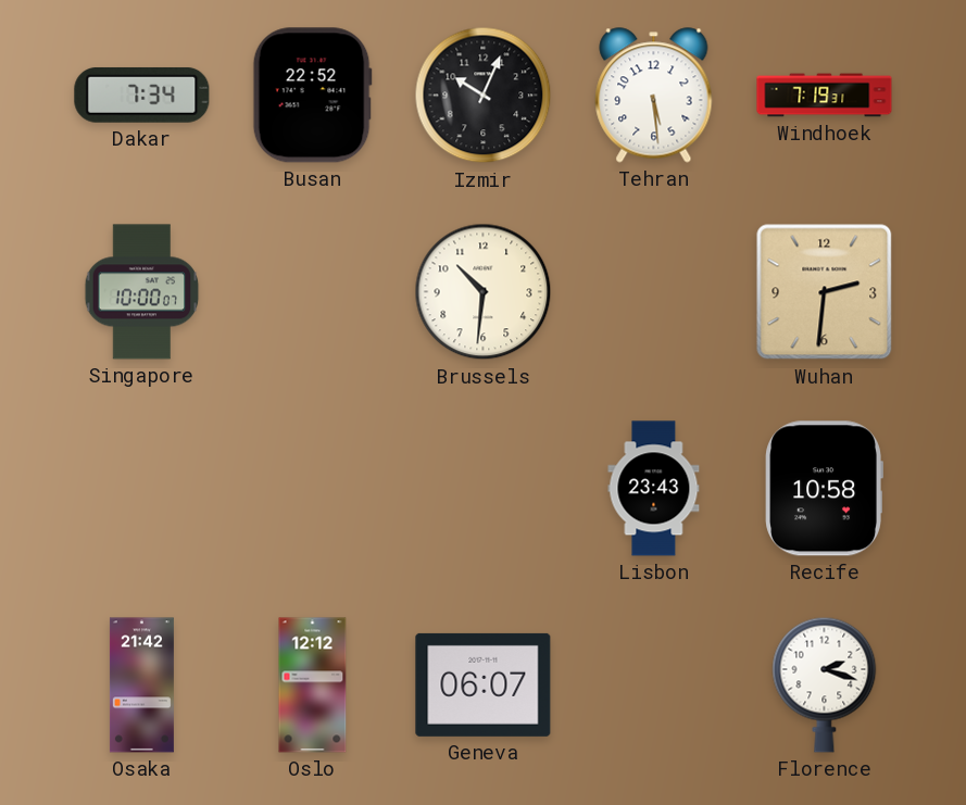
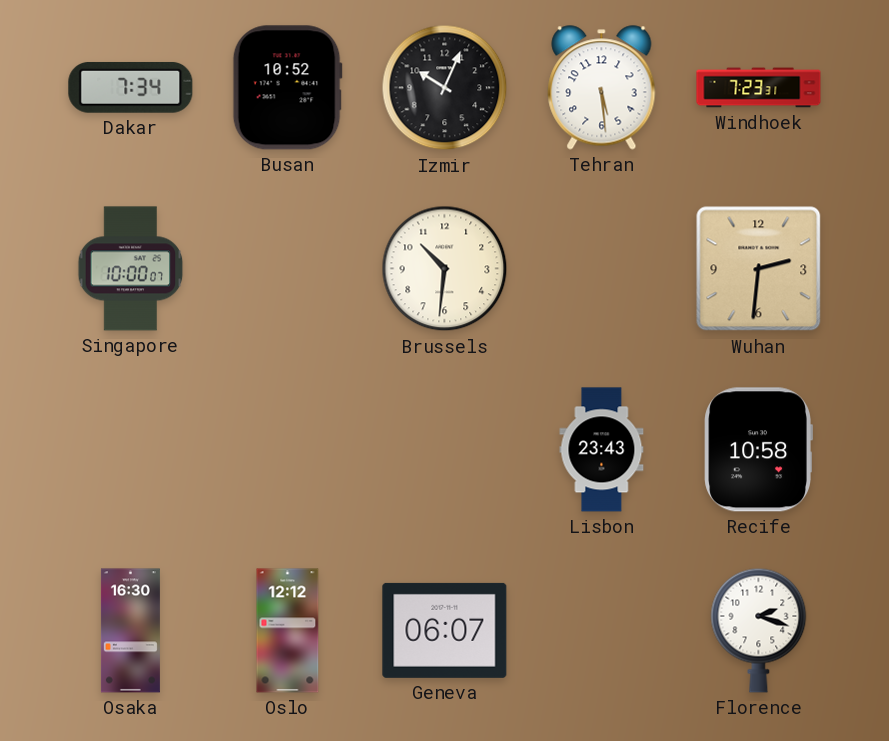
Busan: 22:52 -> 10:52 (287, 88)
Windhoek: 7:19 -> 7:23 (759, 88)
Osaka: 21:42 -> 16:30 (130, 631)
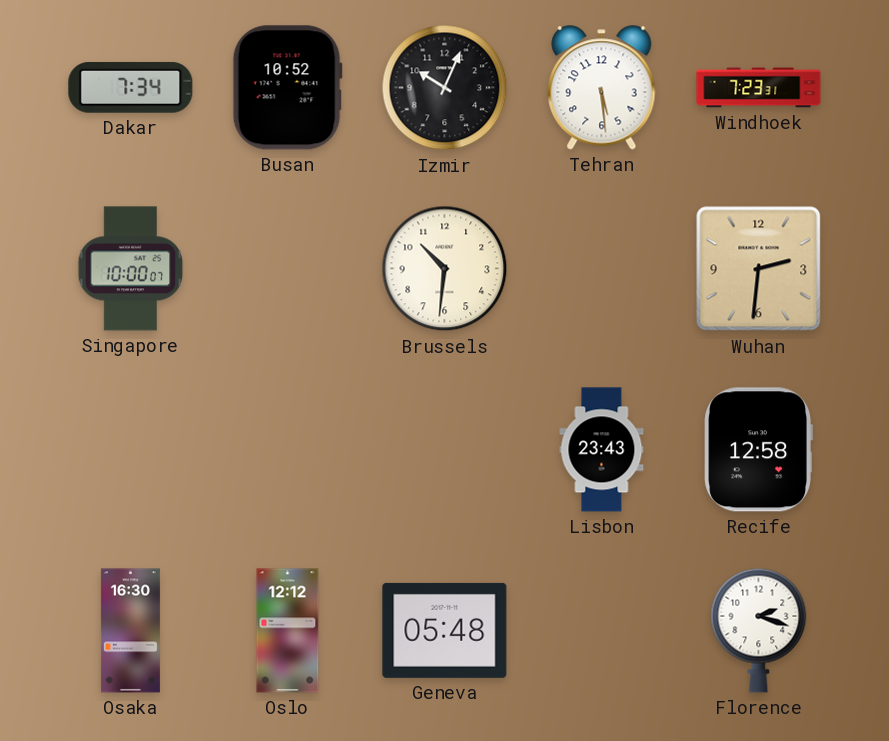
Recife: 10:58 -> 12:58 (758, 450)
Geneva: 06:07 -> 05:48 (445, 630)
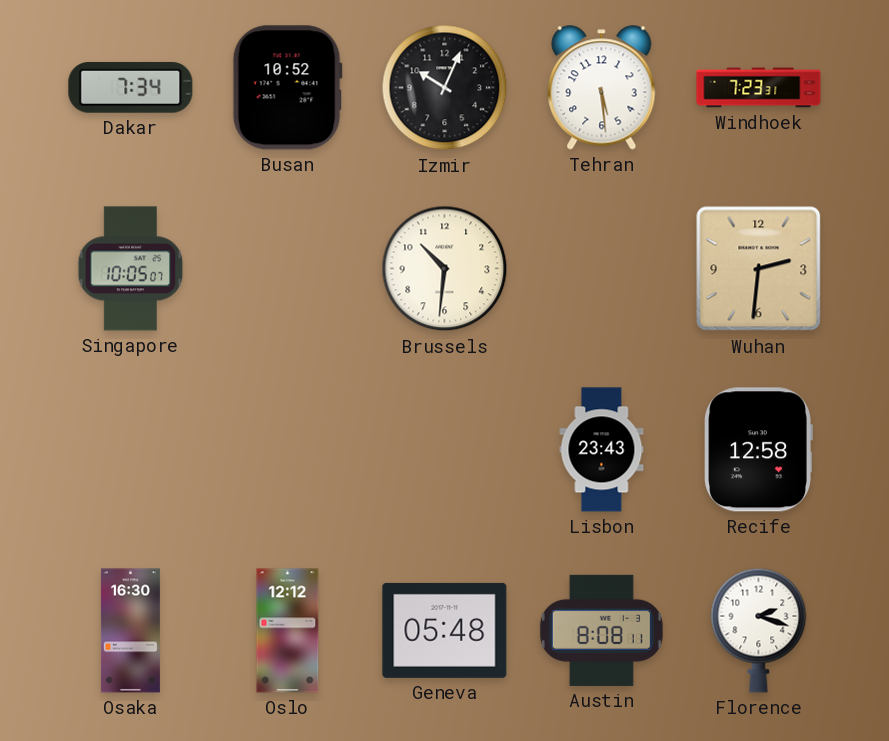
Singapore: 10:00 -> 10:05 (131, 269)
Austin: none -> 8:08 (601, 630)
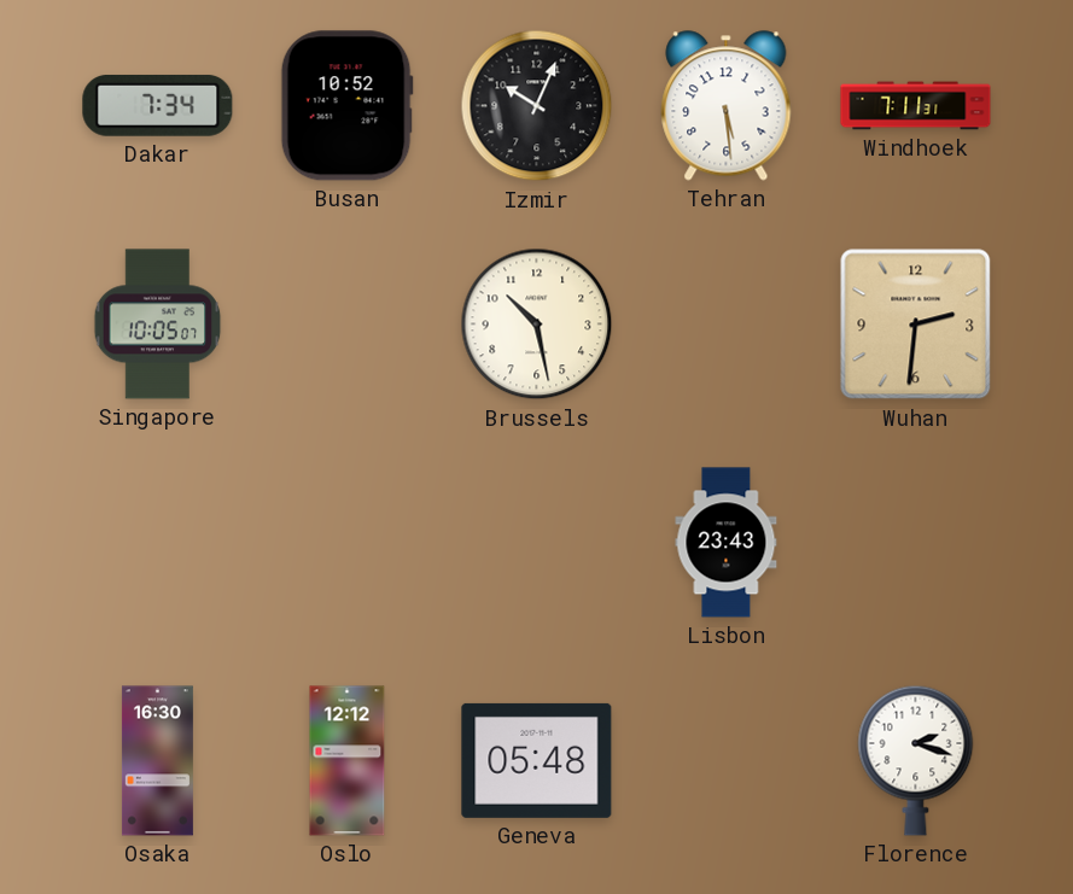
Windhoek: 7:23 -> 7:11 (916, 106)
Brussels: 10:31 -> 10:28 (537, 325)
Recife: 12:58 -> none (758, 450)
Austin: 8:08 -> none (601, 630)
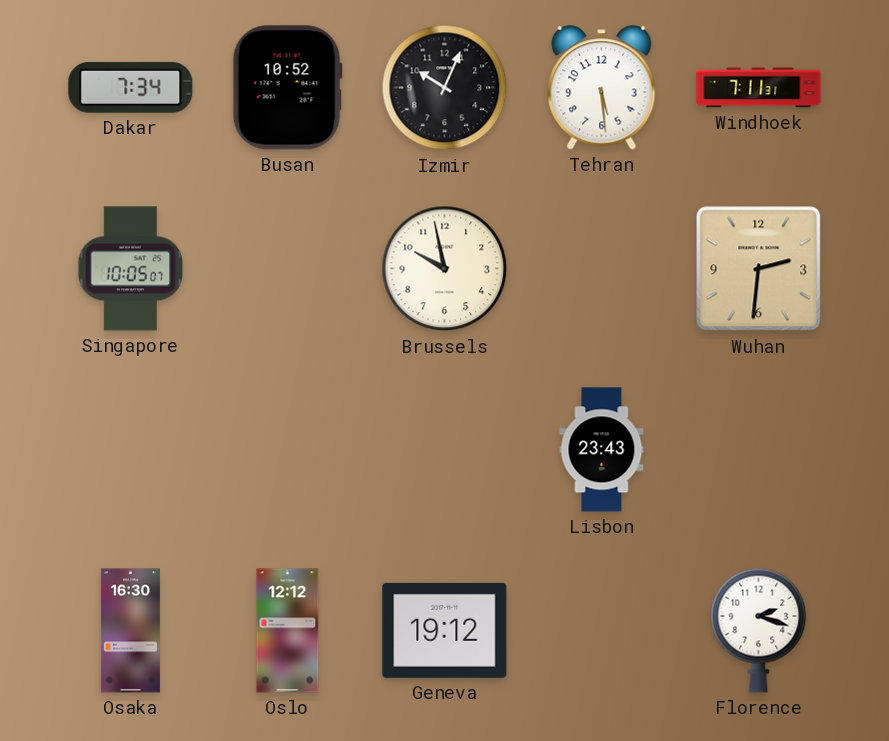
Brussels: 10:28 -> 9:58 (445, 269)
Geneva: 05:48 -> 19:12 (445, 630)
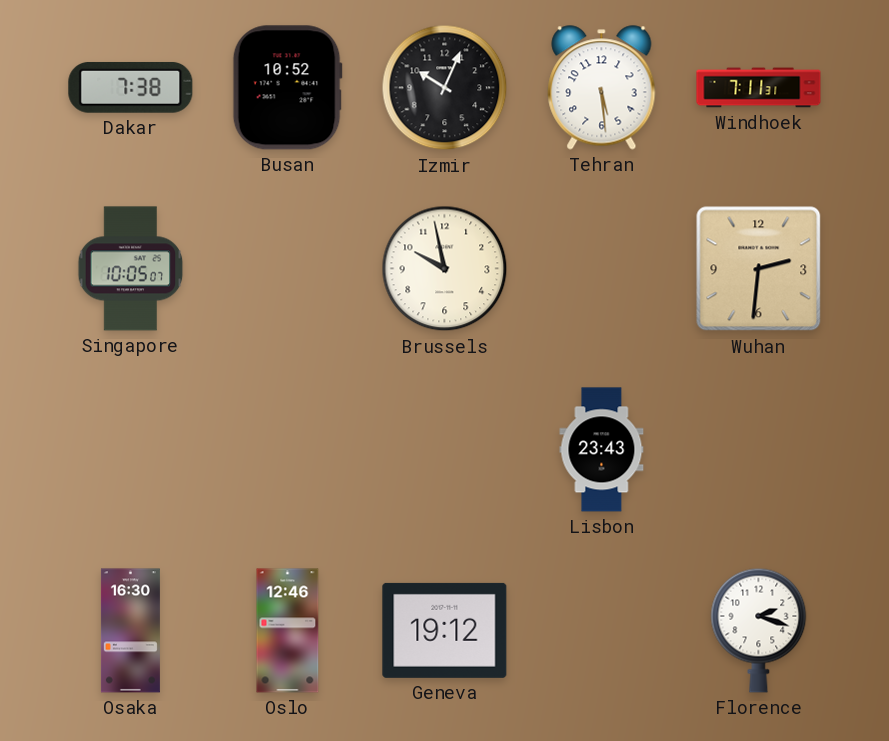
Dakar: 7:34 -> 7:38 (131, 87)
Oslo: 12:12 -> 12:46 (288, 631)
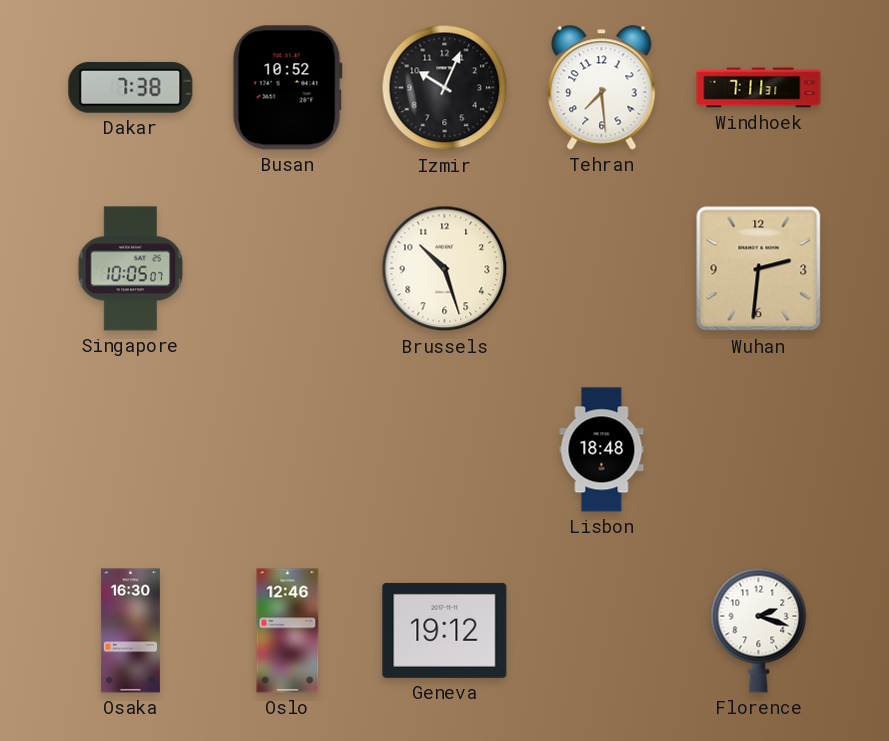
Tehran: 5:29 -> 7:29 (602, 88)
Brussels: 9:58 -> 10:27 (445, 269)
Lisbon: 23:43 -> 18:48 (602, 450)
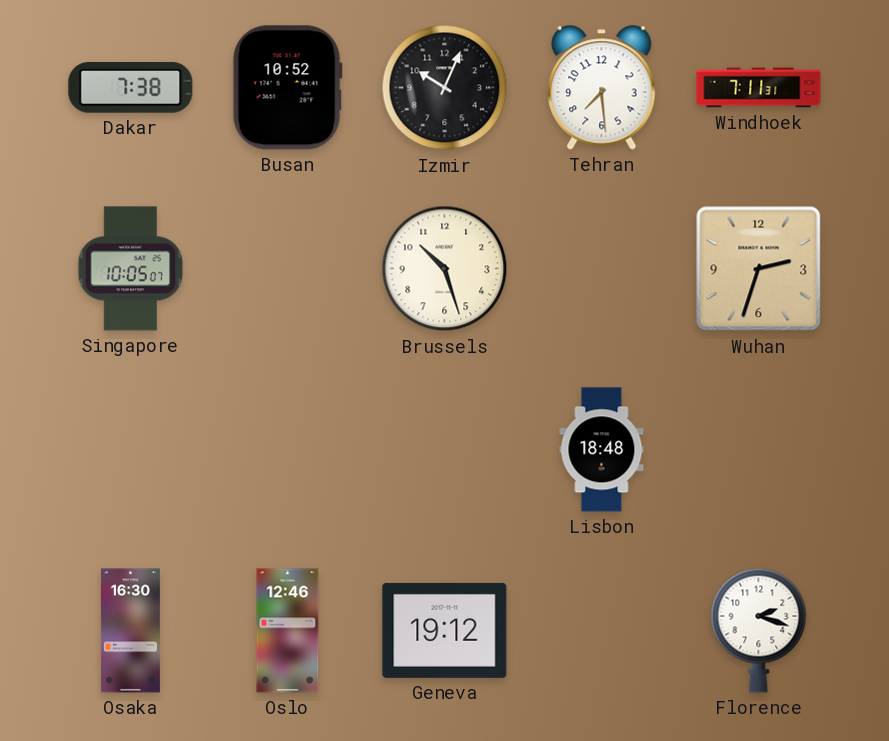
Wuhan: 2:31 -> 2:33 (759, 269)
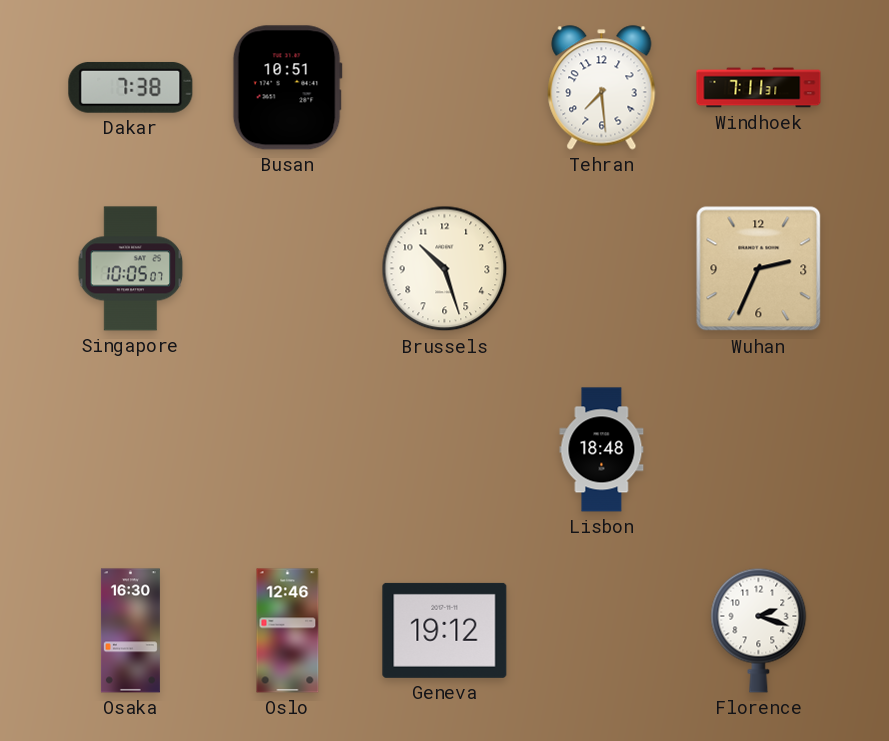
Busan: 10:52 -> 10:51 (287, 88)
Izmir: 10:04 -> none (445, 88)
Wuhan: 2:33 -> 2:34 (759, 269)
